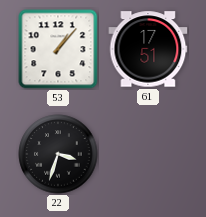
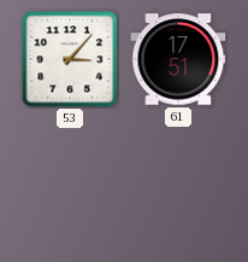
53: 1:07 -> 3:07 (70, 59)
22: 3:33 -> none (58, 154)
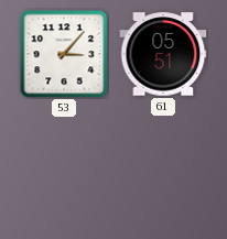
61: 17:51 -> 05:51 (163, 54)
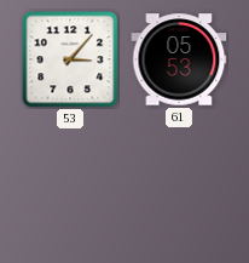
61: 05:51 -> 05:53 (179, 59)
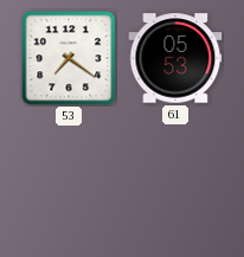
53: 3:07 -> 7:21 (69, 58)
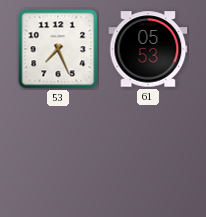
53: 7:21 -> 7:26 (58, 49)
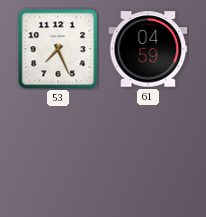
61: 05:53 -> 04:59 (148, 49)
